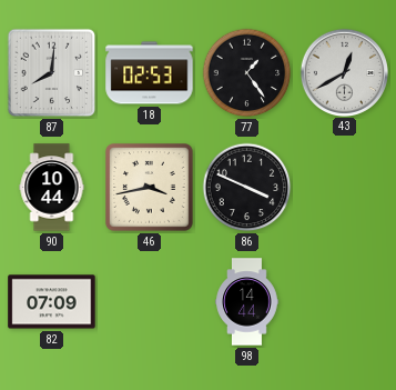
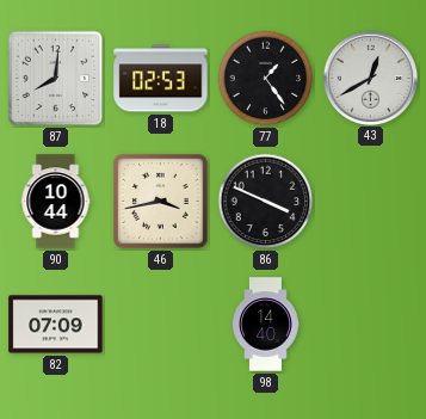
98: 14:44 -> 14:40 (266, 325)
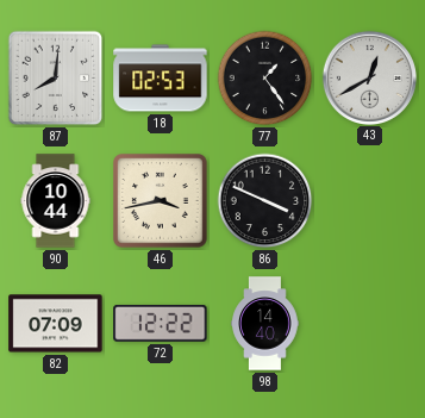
72: none -> 12:22 (161, 323)
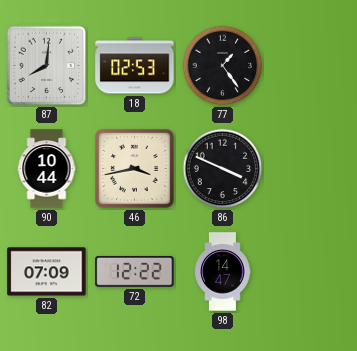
43: 12:40 -> none (369, 77)
98: 14:40 -> 14:47 (223, 272)
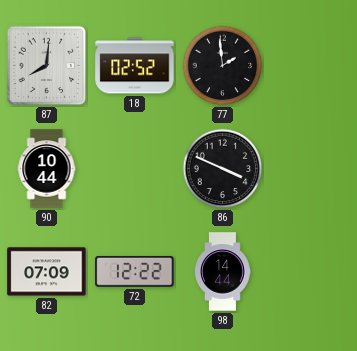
18: 02:53 -> 02:52 (135, 66)
77: 1:24 -> 1:59 (223, 66)
46: 3:43 -> none (135, 169)
98: 14:47 -> 14:44 (223, 272)
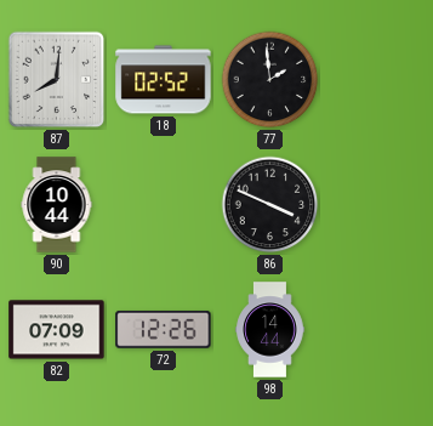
72: 12:22 -> 12:26 (164, 329)
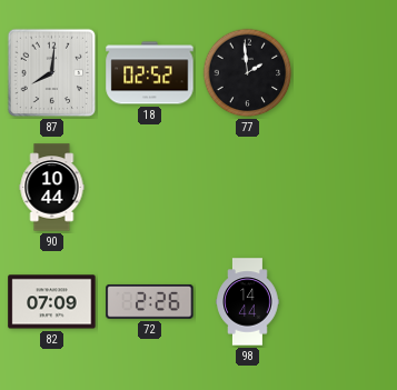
86: 3:49 -> none (270, 205)
72: 12:26 -> 2:26 (150, 301)
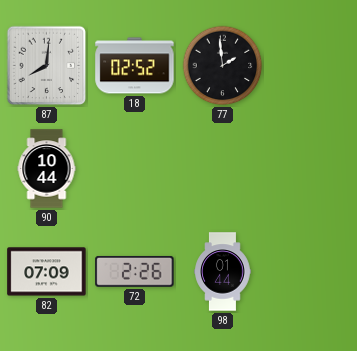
98: 14:44 -> 01:44 (223, 272)
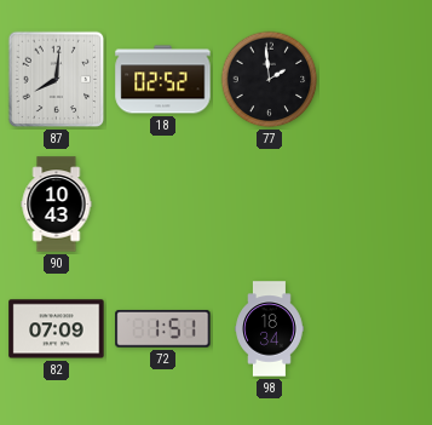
90: 10:44 -> 10:43 (57, 205)
72: 2:26 -> 1:51 (163, 328)
98: 01:44 -> 18:34 (270, 329)
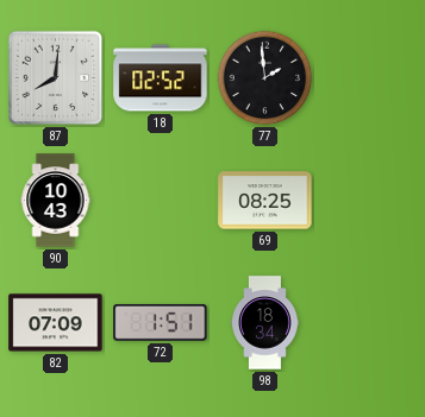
69: none -> 08:25 (265, 201)
